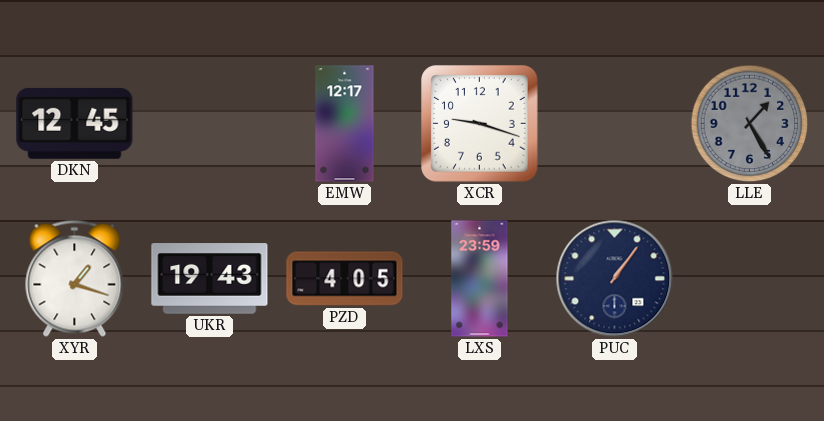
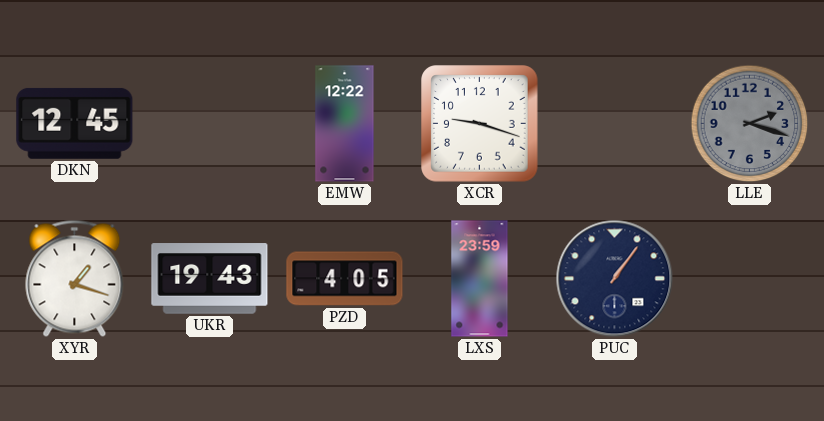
EMW: 12:17 -> 12:22 (345, 124)
LLE: 1:25 -> 2:18 (750, 124)
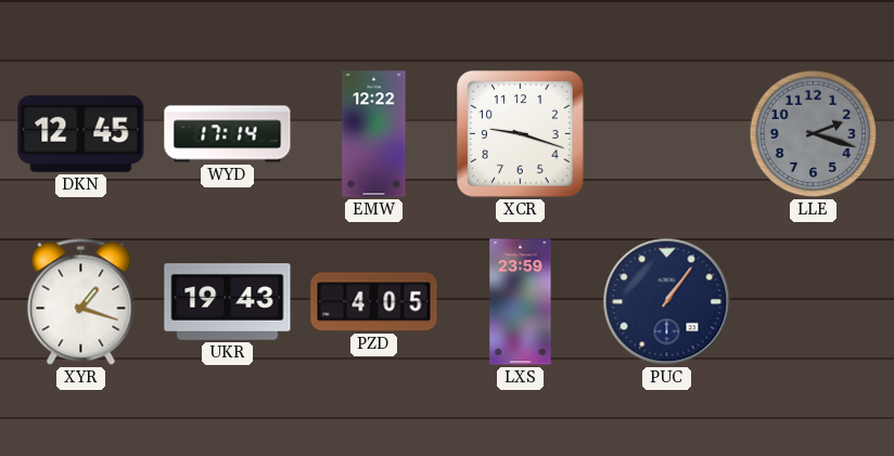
WYD: none -> 17:14 (228, 134)
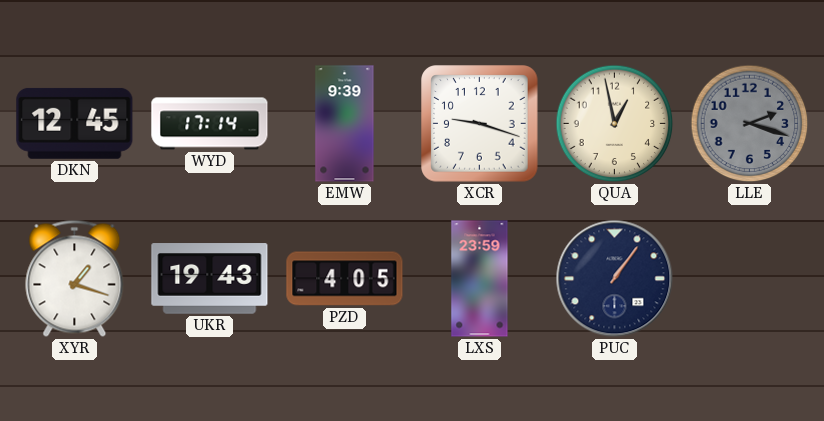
EMW: 12:22 -> 9:39 (345, 124)
QUA: none -> 12:58 (615, 124)
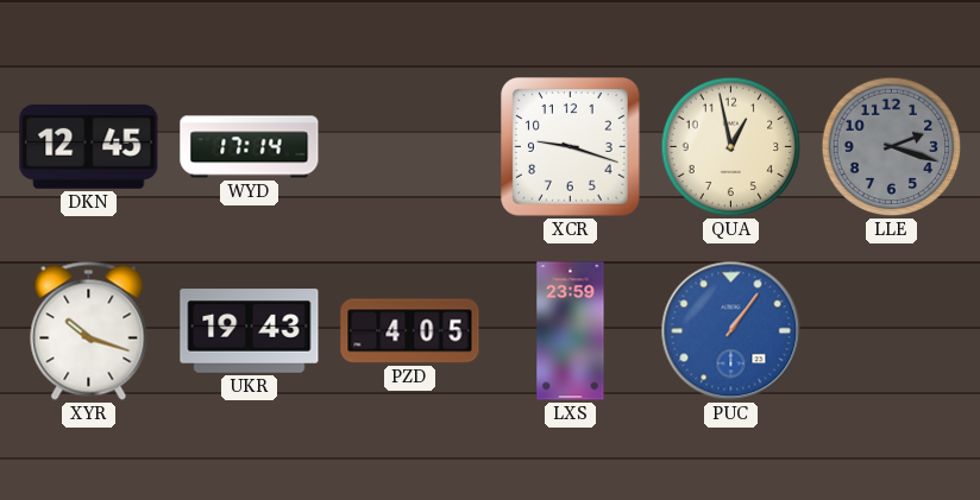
EMW: 9:39 -> none (345, 124)
XYR: 1:18 -> 10:18 (89, 330)
PUC dial: navy -> blue (731, 331)
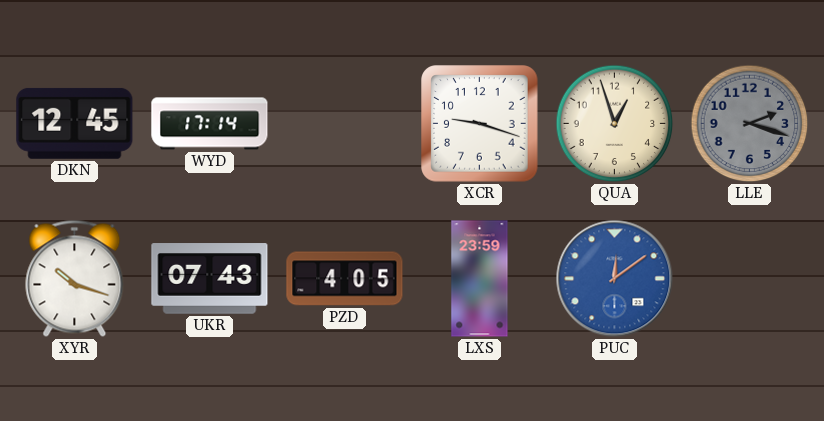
QUA: 12:58 -> 12:57 (615, 124)
UKR: 19:43 -> 07:43 (210, 279)
PUC: 1:06 -> 12:09 (615, 279)
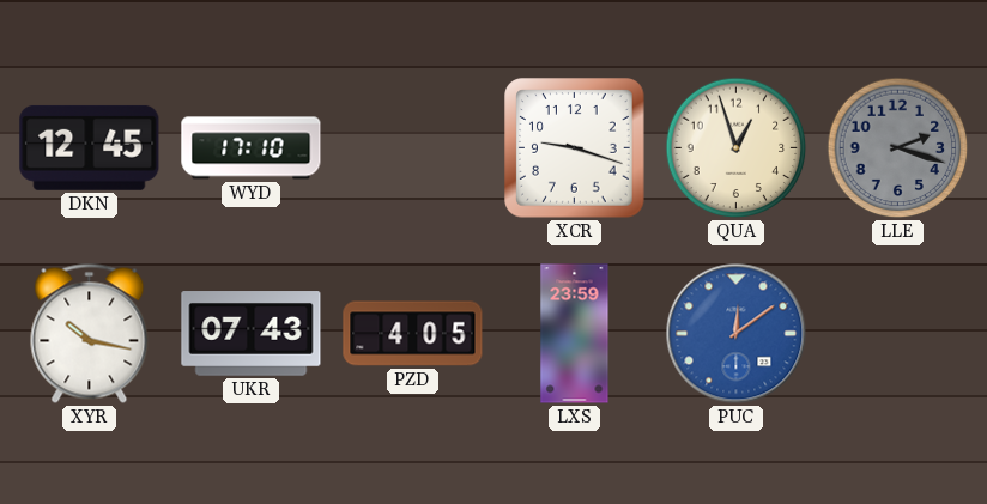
WYD: 17:14 -> 17:10 (252, 148)
XYR: 10:18 -> 10:17 (90, 333)
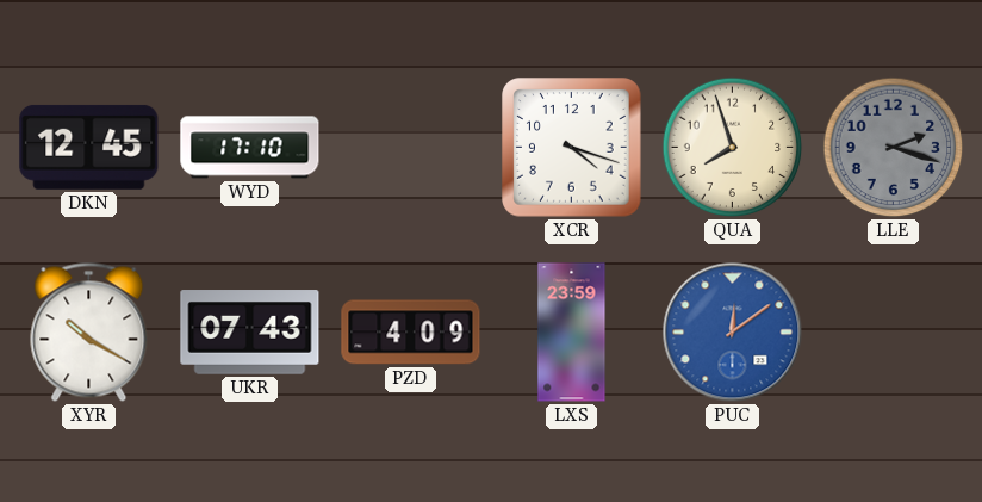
XCR: 9:18 -> 4:18 (572, 148)
QUA: 12:57 -> 7:57 (733, 148)
XYR: 10:17 -> 10:20 (89, 331)
PZD: 4:05 -> 4:09 (411, 333)
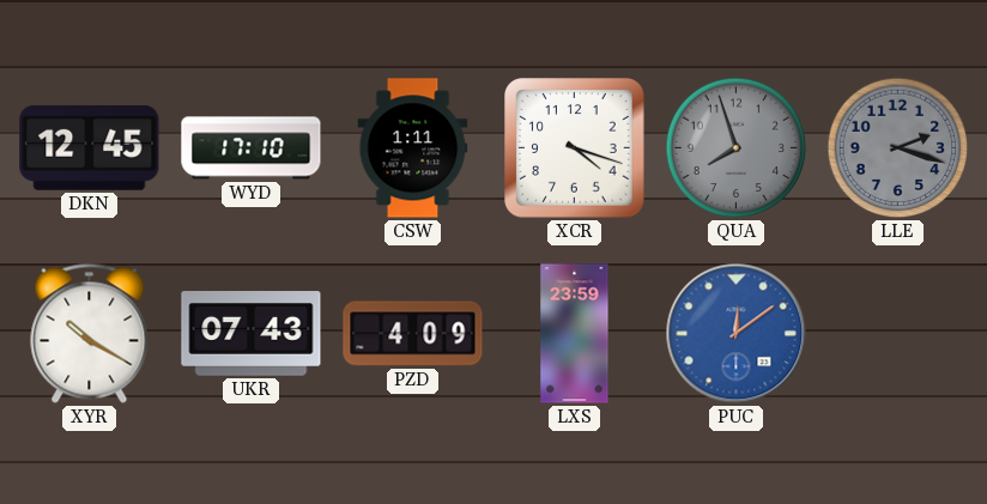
CSW: none -> 1:11 (413, 148)
QUA dial: cream -> grey (737, 148)
